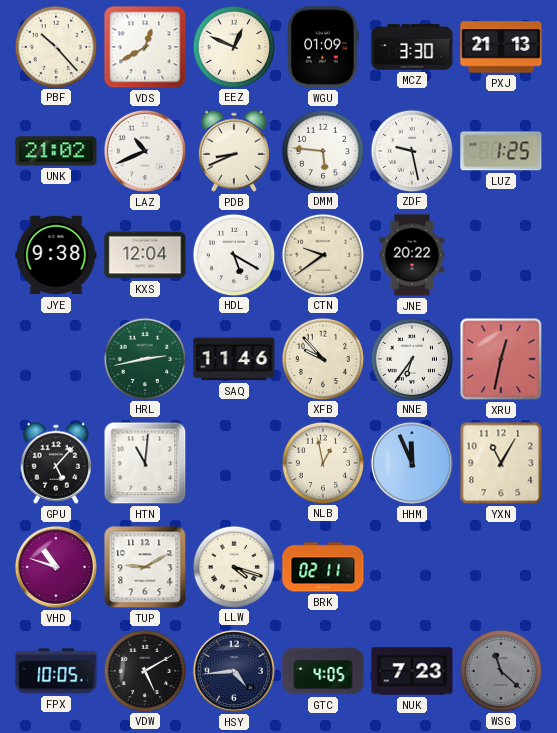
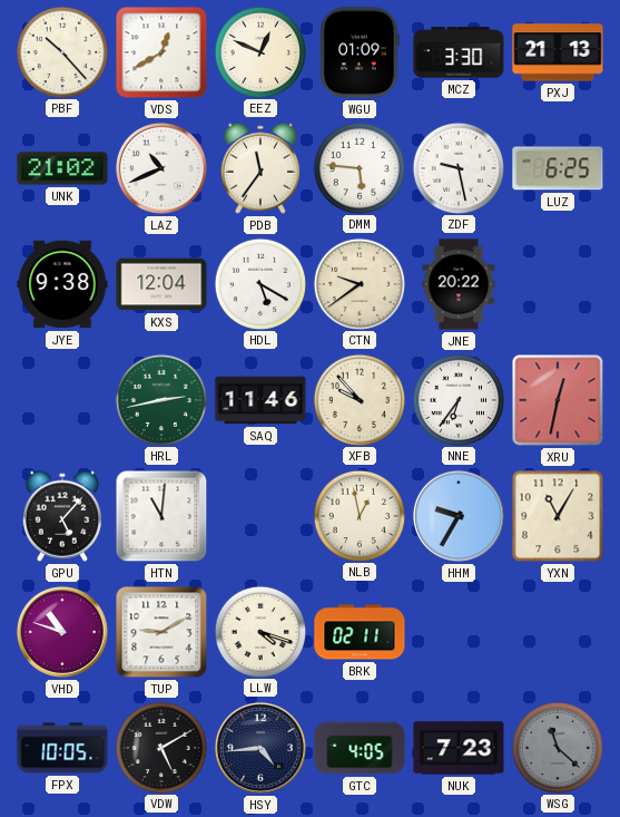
PDB: 8:41 -> 11:36 (260, 168)
LUZ: 1:25 -> 6:25 (558, 168)
HHM: 11:56 -> 9:35 (459, 516)
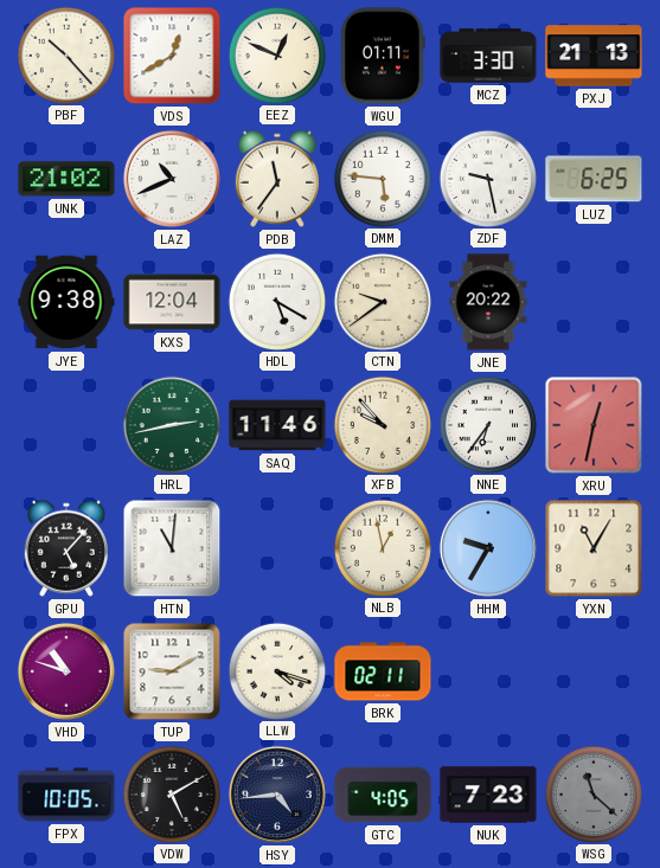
WGU: 01:09 -> 01:11 (383, 56)
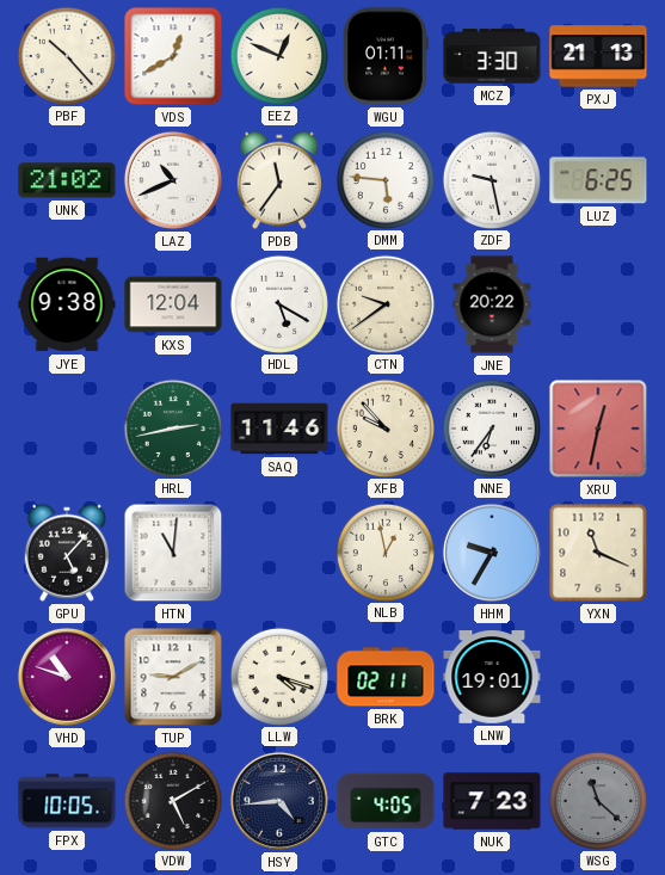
YXN: 11:05 -> 11:19 (598, 553)
LNW: none -> 19:01 (492, 678)
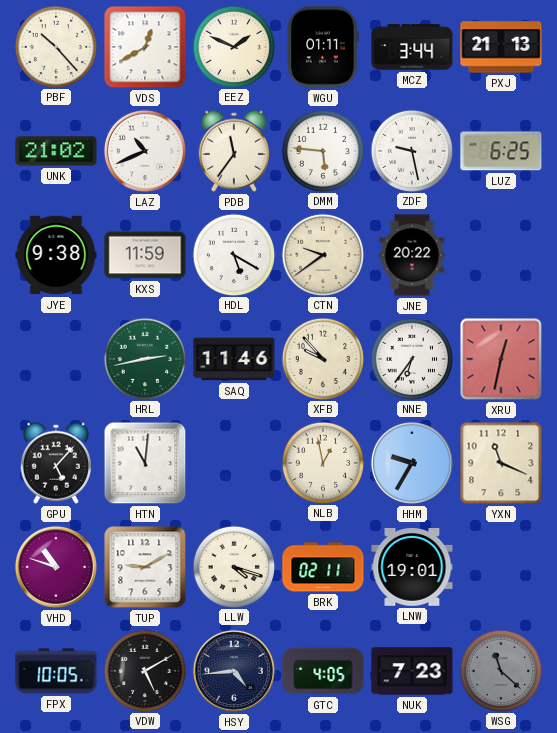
EEZ: 12:49 -> 1:49 (233, 46)
MCZ: 3:30 -> 3:44 (412, 47)
KXS: 12:04 -> 11:59 (145, 255)
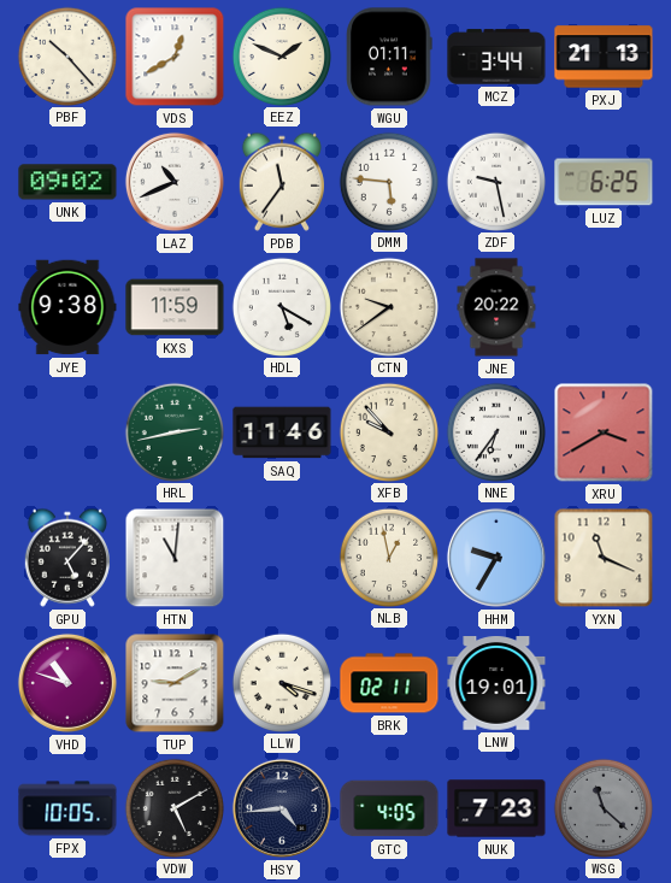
UNK: 21:02 -> 09:02 (67, 182)
XRU: 12:32 -> 3:40 (604, 432)
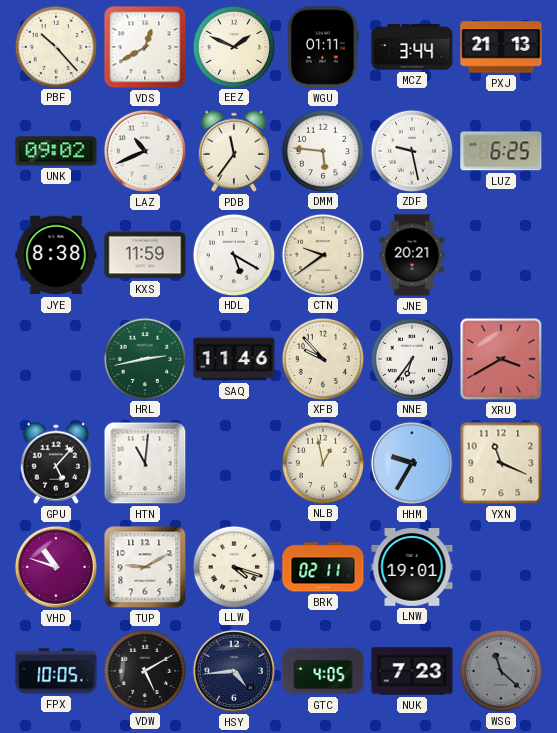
JYE: 9:38 -> 8:38 (56, 255)
JNE: 20:22 -> 20:21 (412, 255)
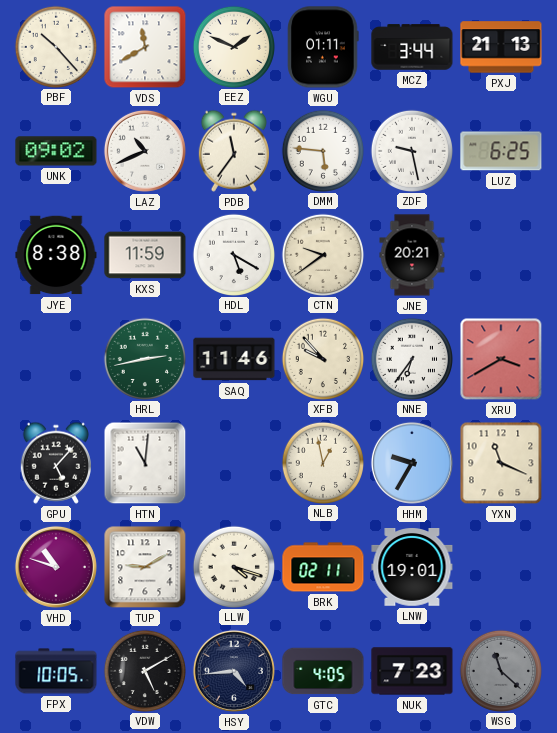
VDS: 12:40 -> 11:40 (145, 47)
